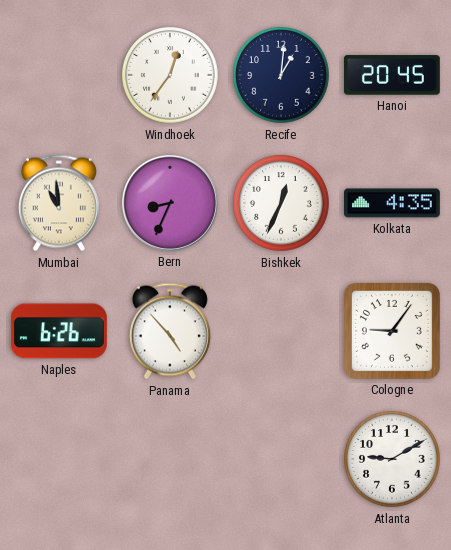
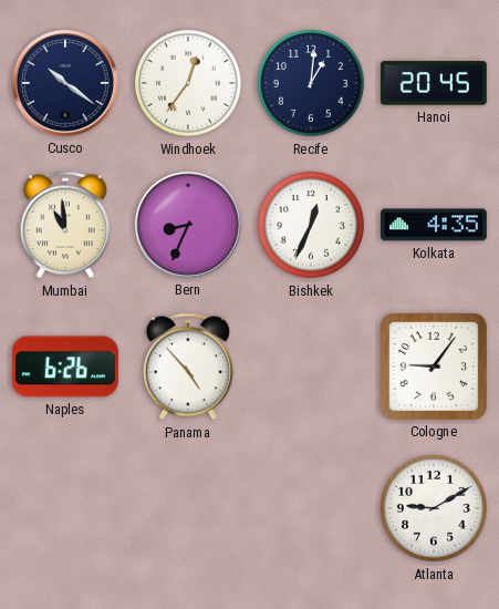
Cusco: none -> 10:21 (65, 83)
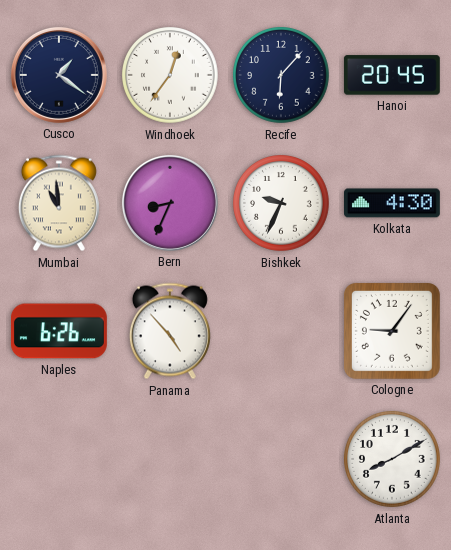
Cusco: 10:21 -> 1:21 (59, 75)
Recife: 1:01 -> 6:07 (282, 76)
Bishkek: 12:34 -> 9:34 (282, 204)
Kolkata: 4:35 -> 4:30 (393, 203)
Atlanta: 9:10 -> 8:10 (393, 460)
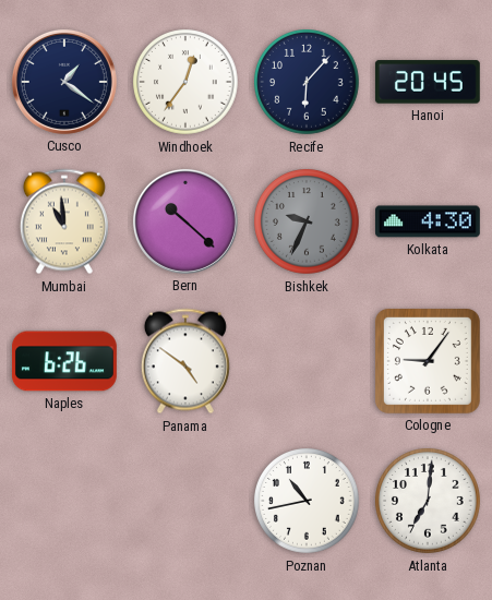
Bern: 8:34 -> 10:22 (185, 221)
Bishkek dial: white -> grey (308, 223)
Panama: 4:53 -> 4:51 (185, 361)
Poznan: none -> 10:43 (308, 502)
Atlanta: 8:10 -> 7:01 (429, 502)
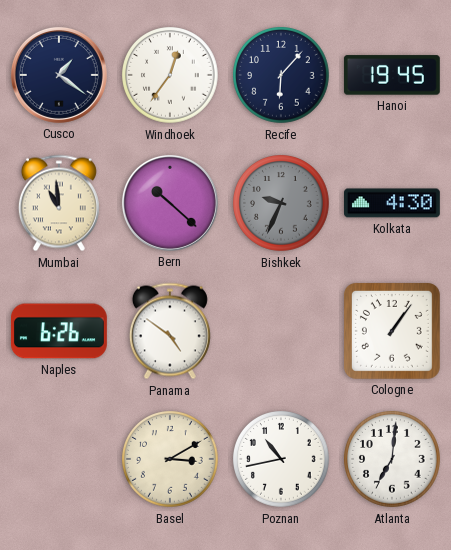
Hanoi: 20:45 -> 19:45 (392, 75)
Cologne: 9:06 -> 1:06 (392, 331)
Basel: none -> 3:10 (171, 460)
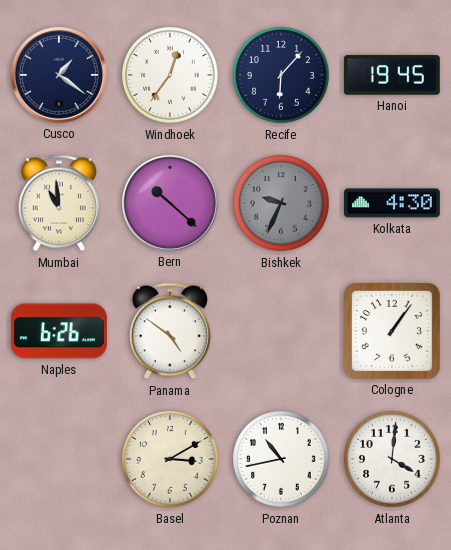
Atlanta: 7:01 -> 4:01 (393, 460)
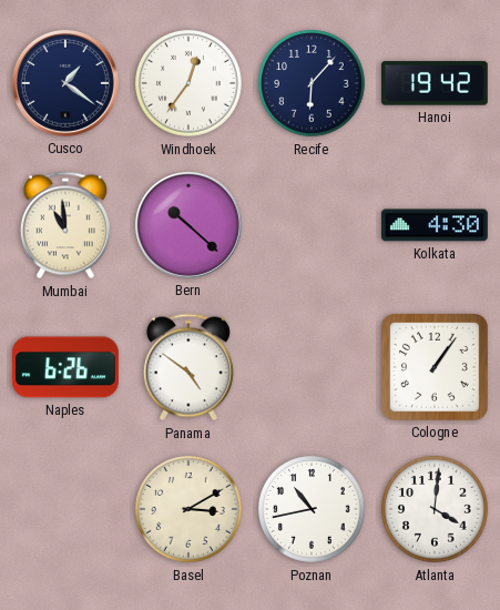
Hanoi: 19:45 -> 19:42 (435, 83)
Bishkek: 9:34 -> none (282, 204)
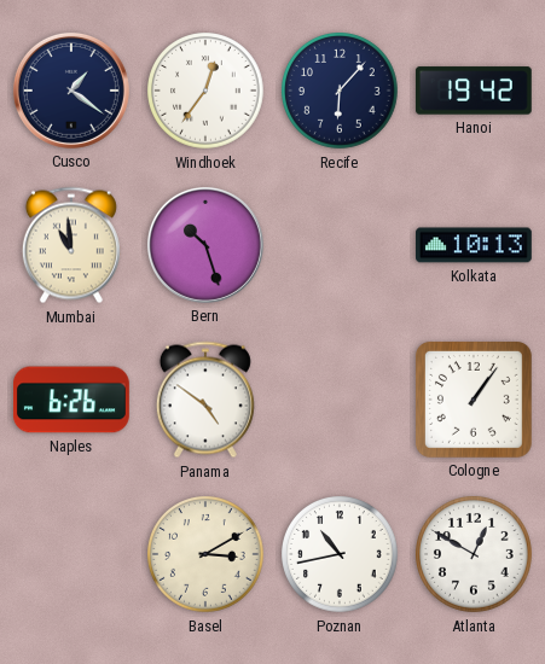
Bern: 10:22 -> 10:27 (205, 245)
Kolkata: 4:30 -> 10:13 (475, 245)
Atlanta: 4:01 -> 12:50 (475, 555)
